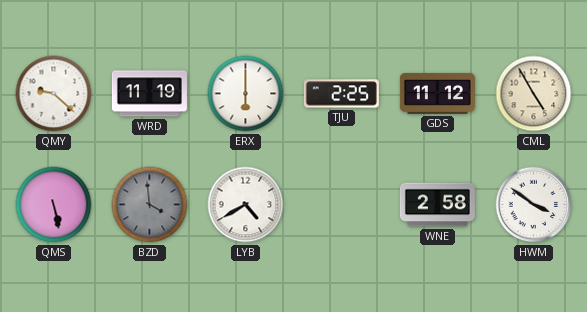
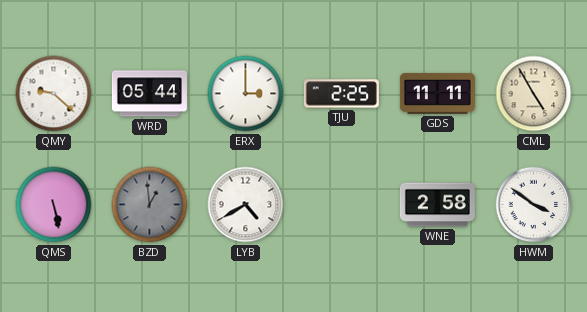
WRD: 11:19 -> 05:44 (149, 94)
ERX: 6:00 -> 3:00 (246, 94)
GDS: 11:12 -> 11:11 (437, 93)
BZD: 3:59 -> 12:59 (150, 205)
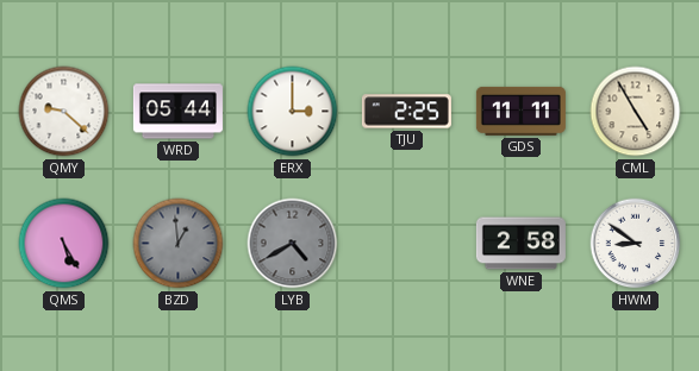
QMS: 5:28 -> 5:25 (64, 244)
LYB dial: white -> grey (293, 244)
HWM: 3:51 -> 8:51 (636, 244)
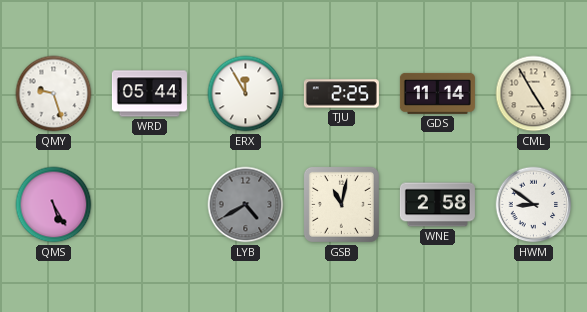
QMY: 9:22 -> 9:27 (54, 94)
ERX: 3:00 -> 11:55 (246, 94)
GDS: 11:11 -> 11:14 (437, 93)
BZD: 12:59 -> none (179, 244)
GSB: none -> 11:02 (341, 204)
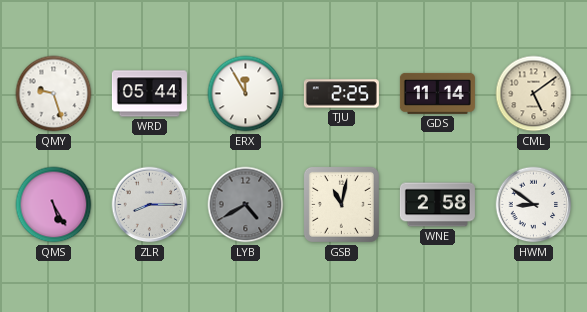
CML: 4:55 -> 5:09 (534, 94)
ZLR: none -> 8:15 (150, 205)
